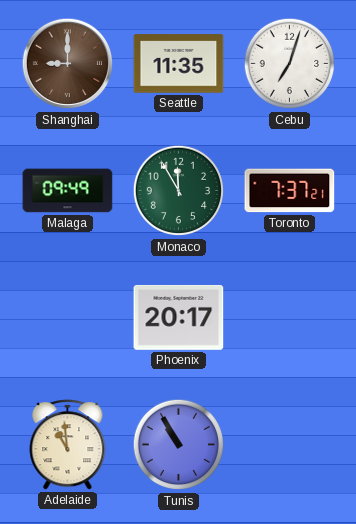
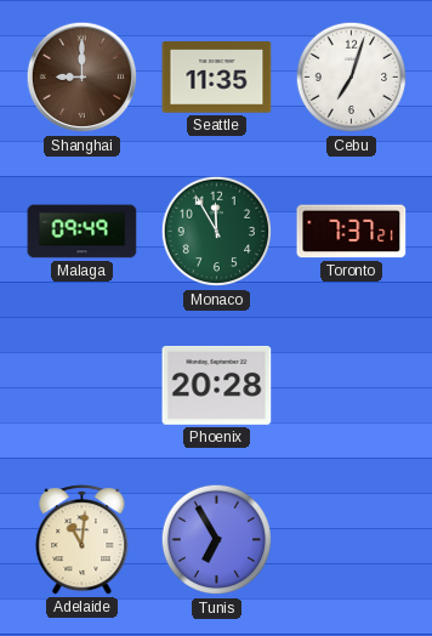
Phoenix: 20:17 -> 20:28 (217, 385)
Adelaide: 10:59 -> 11:01 (83, 540)
Tunis: 10:55 -> 6:55 (217, 540)
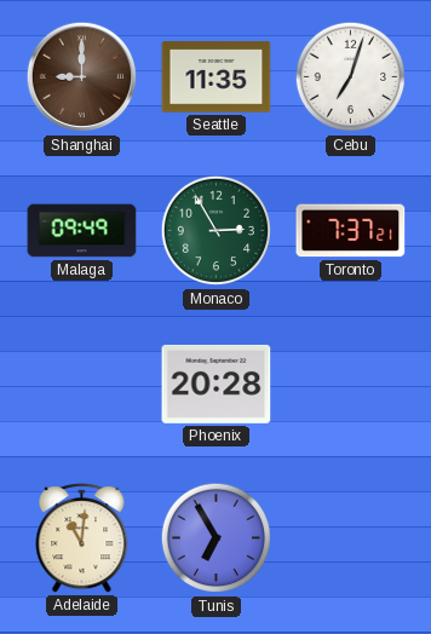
Monaco: 11:55 -> 2:55 (217, 231)
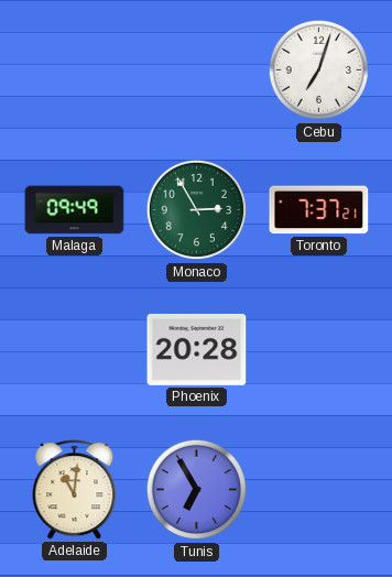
Shanghai: 9:00 -> none (82, 77)
Seattle: 11:35 -> none (217, 77)
